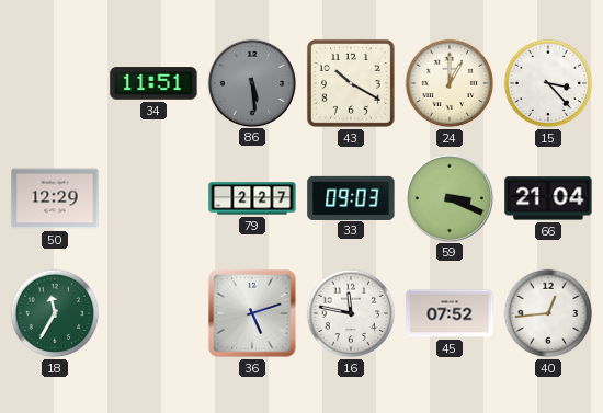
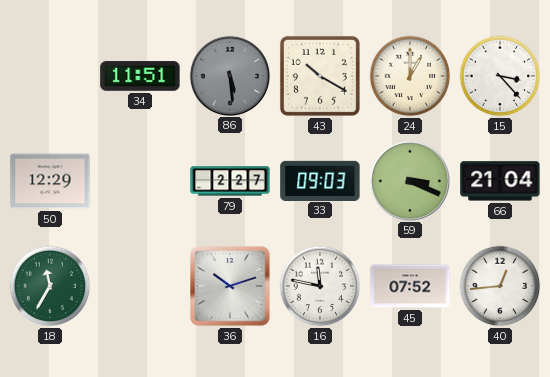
36: 5:12 -> 10:12 (230, 286)
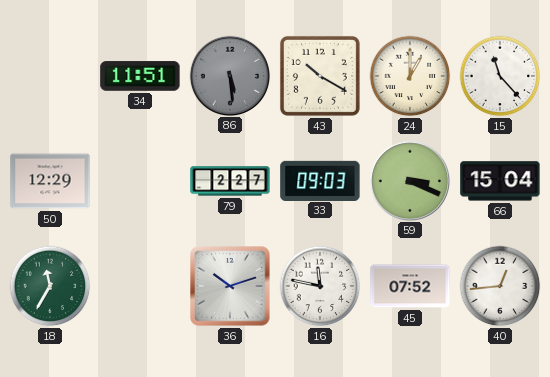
15: 3:23 -> 11:23 (500, 76)
66: 21:04 -> 15:04 (500, 181)
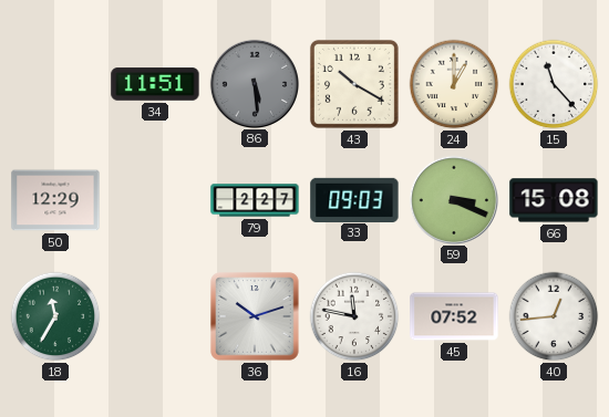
66: 15:04 -> 15:08 (554, 200)
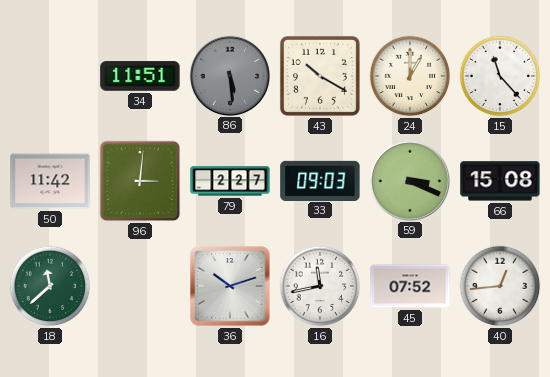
50: 12:29 -> 11:42 (50, 181)
96: none -> 3:01 (140, 181)
18: 11:35 -> 11:38 (50, 286)
16: 11:47 -> 11:43 (320, 286)
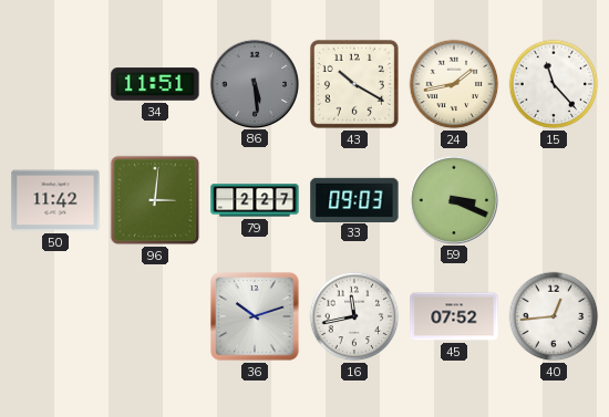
24: 1:00 -> 1:43 (454, 84)
66: 15:08 -> none (500, 181)
18: 11:38 -> none (50, 286)
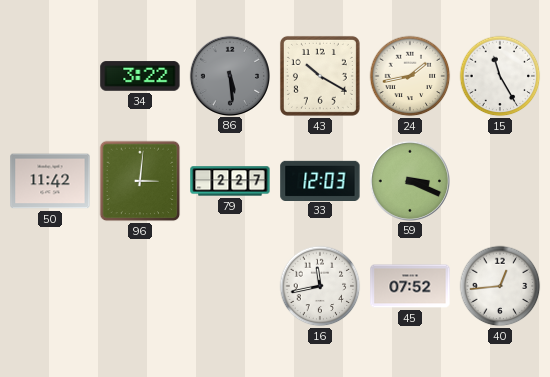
34: 11:51 -> 3:22 (140, 76)
15: 11:23 -> 11:25 (500, 76)
33: 09:03 -> 12:03 (320, 180)
36: 10:12 -> none (255, 316)
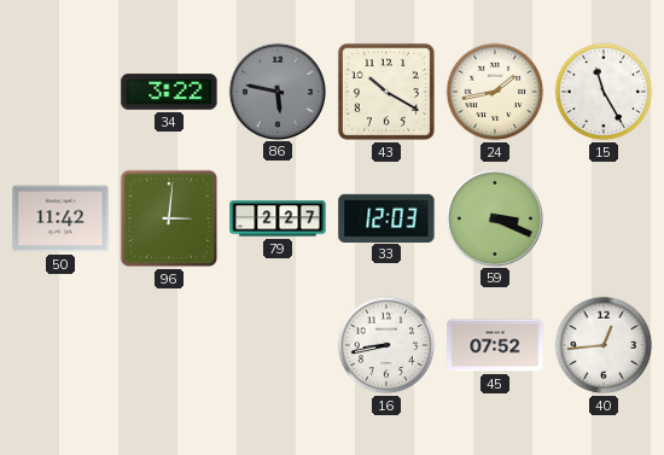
86: 5:29 -> 5:47 (276, 91)
16: 11:43 -> 8:43 (386, 345)
